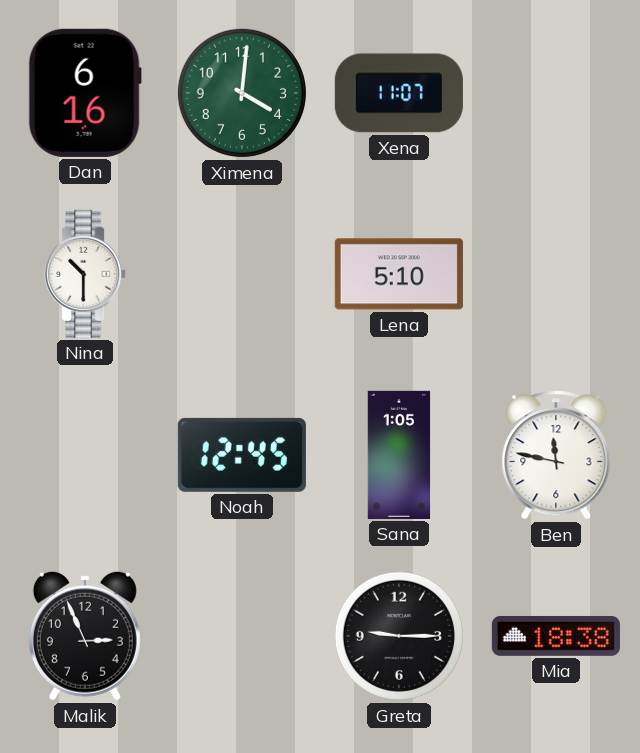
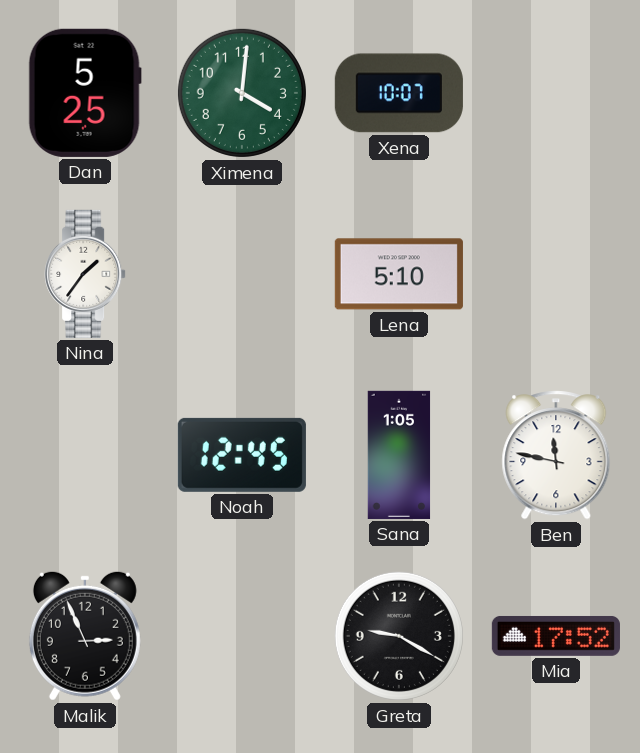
Dan: 6:16 -> 5:25 (85, 93)
Xena: 11:07 -> 10:07 (399, 93)
Nina: 10:30 -> 1:36 (85, 274)
Greta: 9:15 -> 9:20 (399, 636)
Mia: 18:38 -> 17:52 (556, 636)
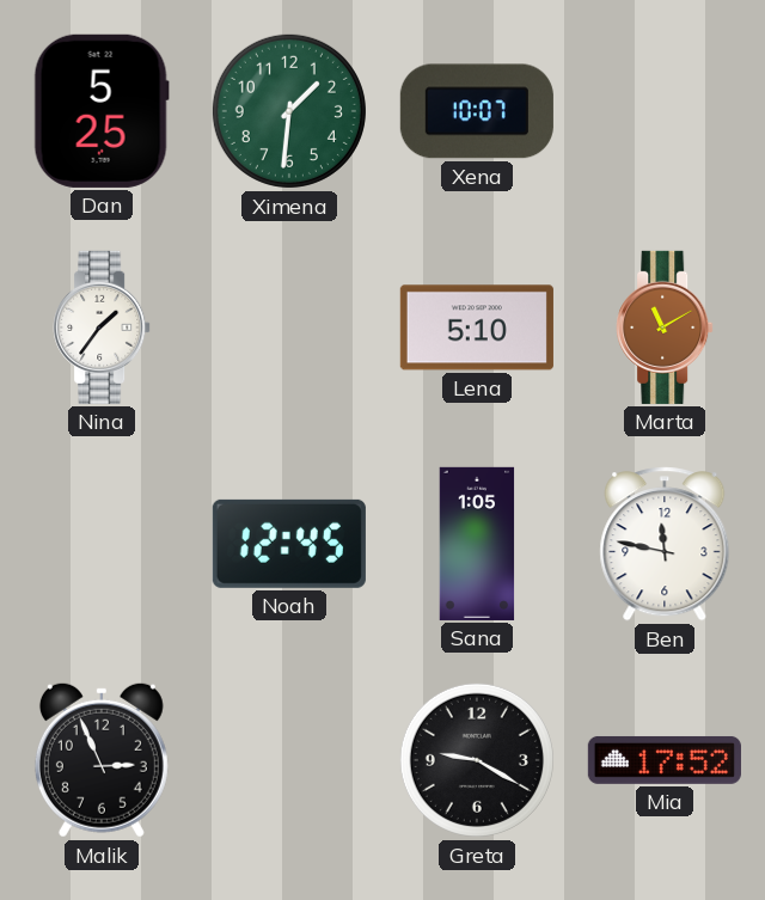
Ximena: 4:01 -> 1:31 (289, 111)
Marta: none -> 11:10 (665, 327)
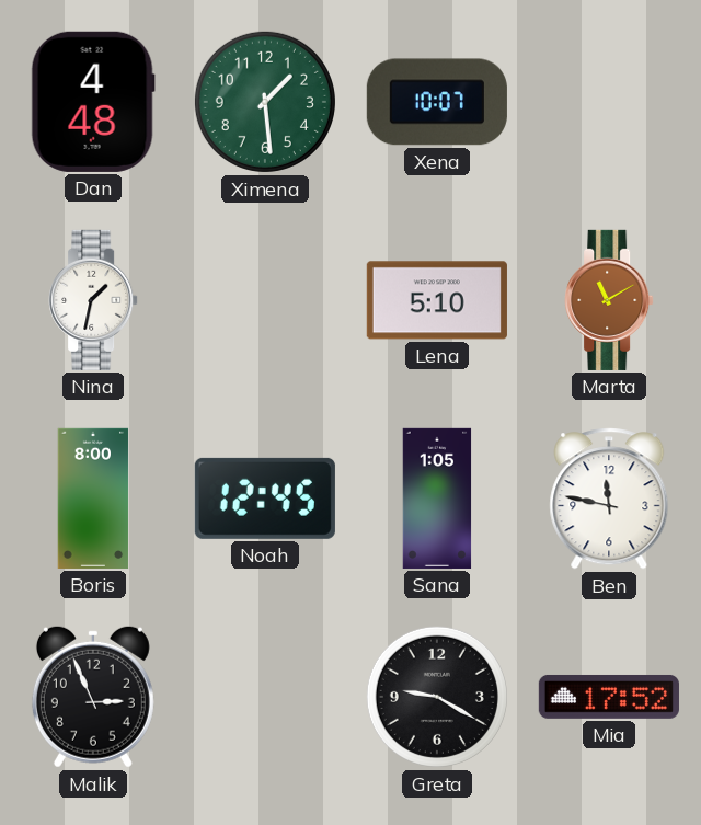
Dan: 5:25 -> 4:48 (93, 102)
Ximena: 1:31 -> 1:29 (265, 102)
Nina: 1:36 -> 1:32 (93, 300)
Boris: none -> 8:00 (93, 499)
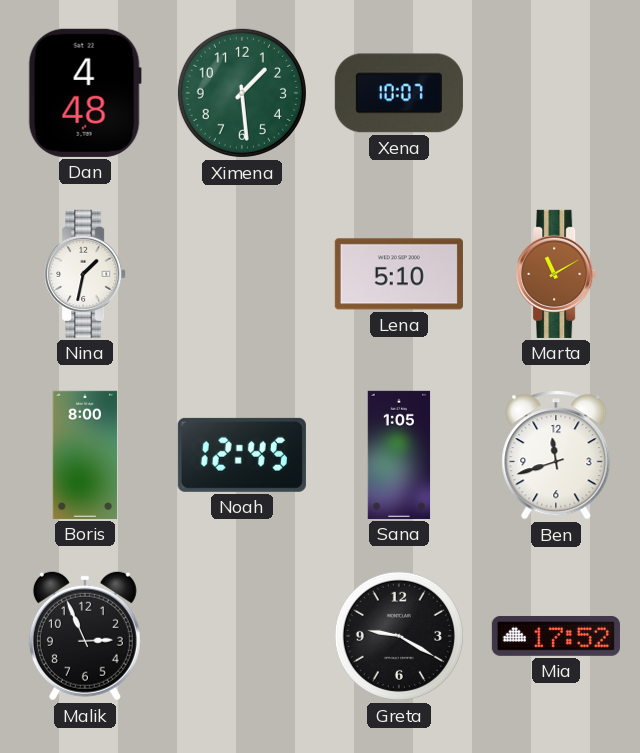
Ben: 11:47 -> 11:42 (556, 455)
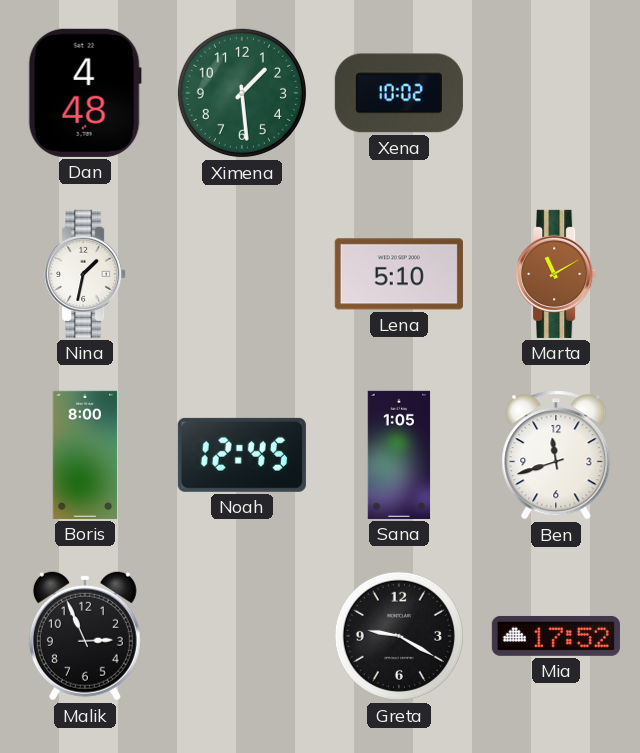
Xena: 10:07 -> 10:02 (399, 93)
